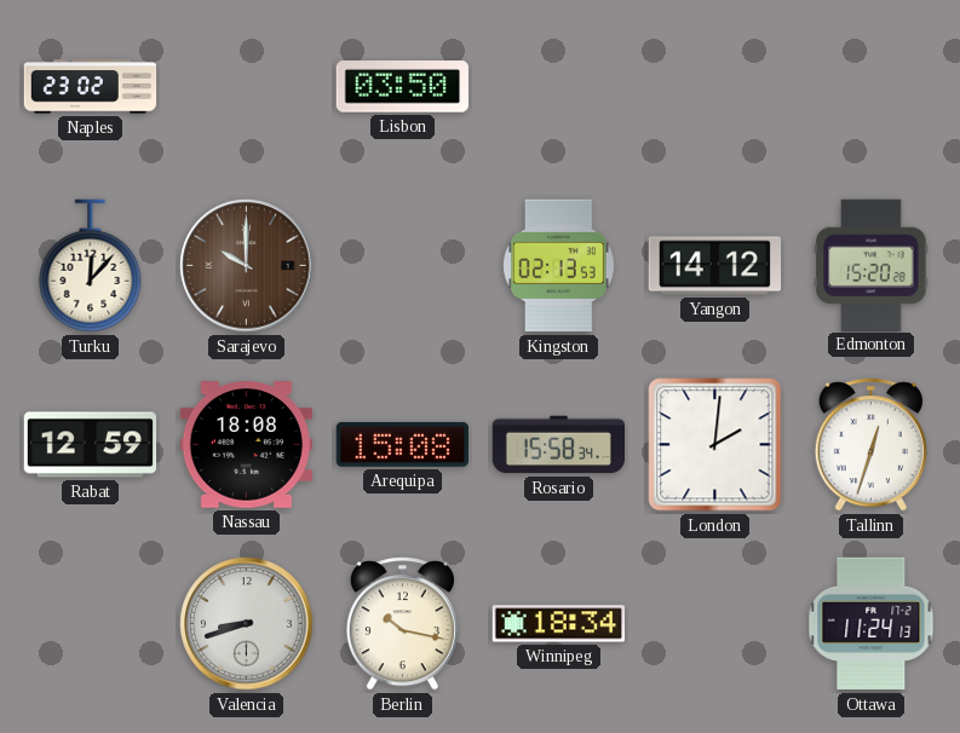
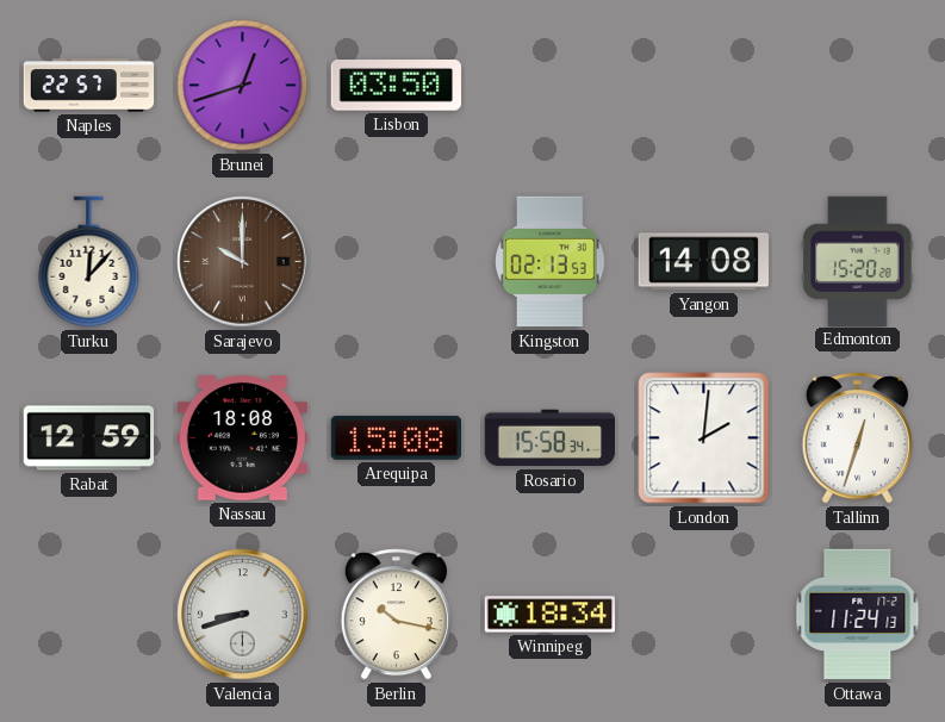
Naples: 23:02 -> 22:57 (89, 86)
Brunei: none -> 12:42 (243, 86)
Yangon: 14:12 -> 14:08 (703, 262)
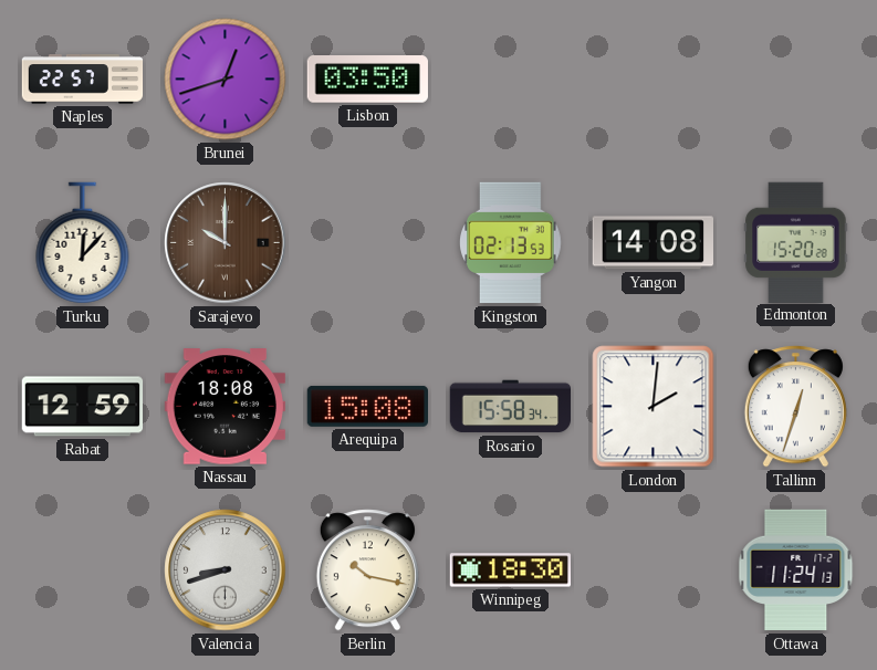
Winnipeg: 18:34 -> 18:30 (510, 570)
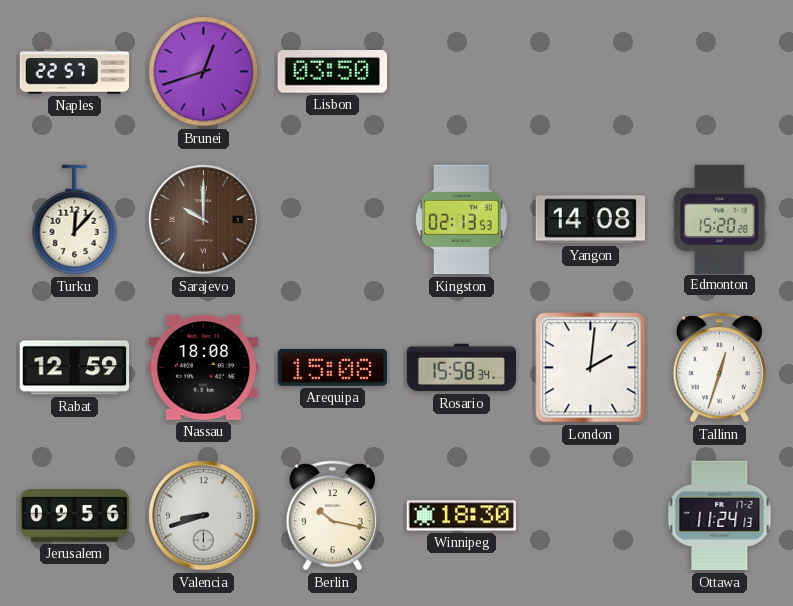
Jerusalem: none -> 09:56 (75, 516)
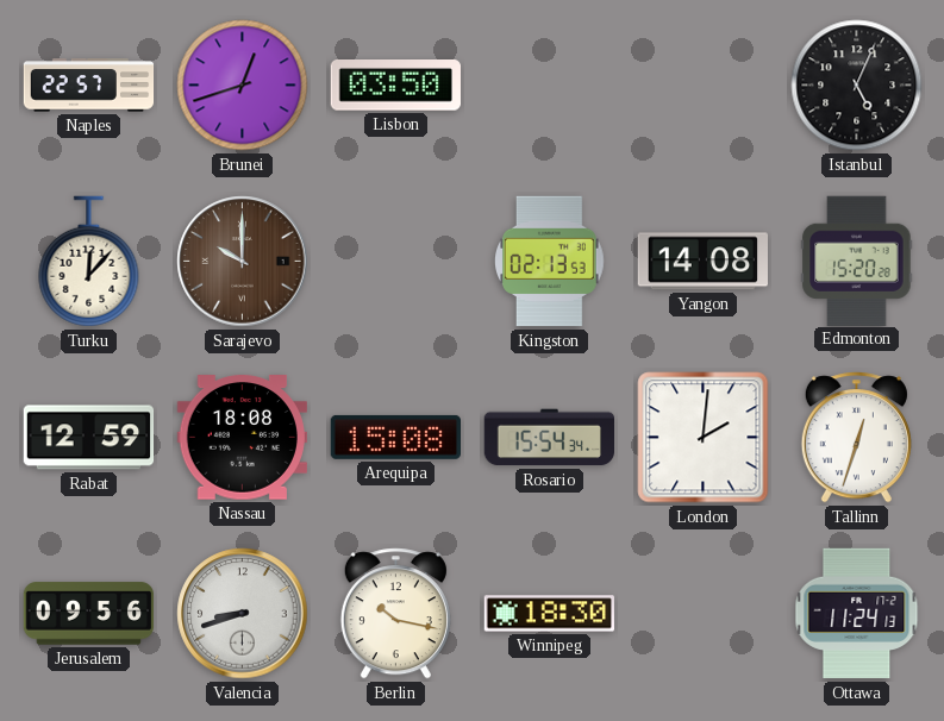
Istanbul: none -> 5:04 (857, 86)
Rosario: 15:58 -> 15:54 (549, 438)
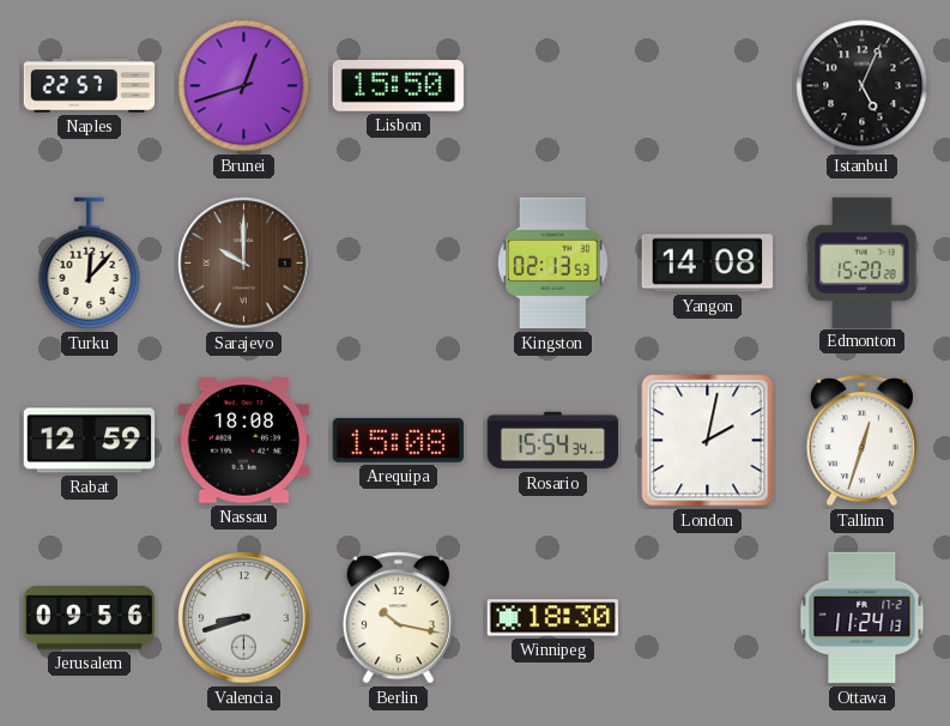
Lisbon: 03:50 -> 15:50 (398, 86)
London: 2:01 -> 2:02 (708, 441)
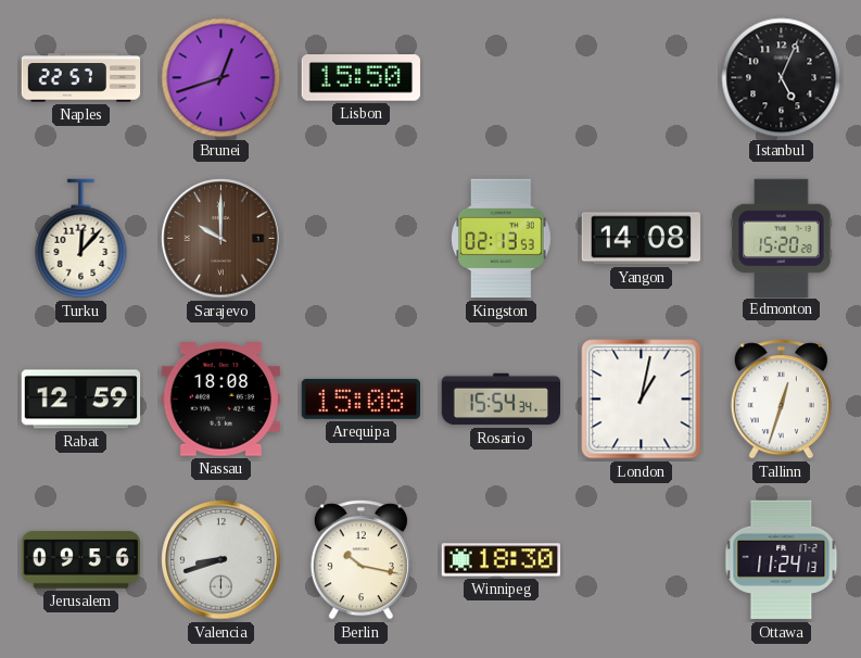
London: 2:02 -> 1:02 (642, 400)
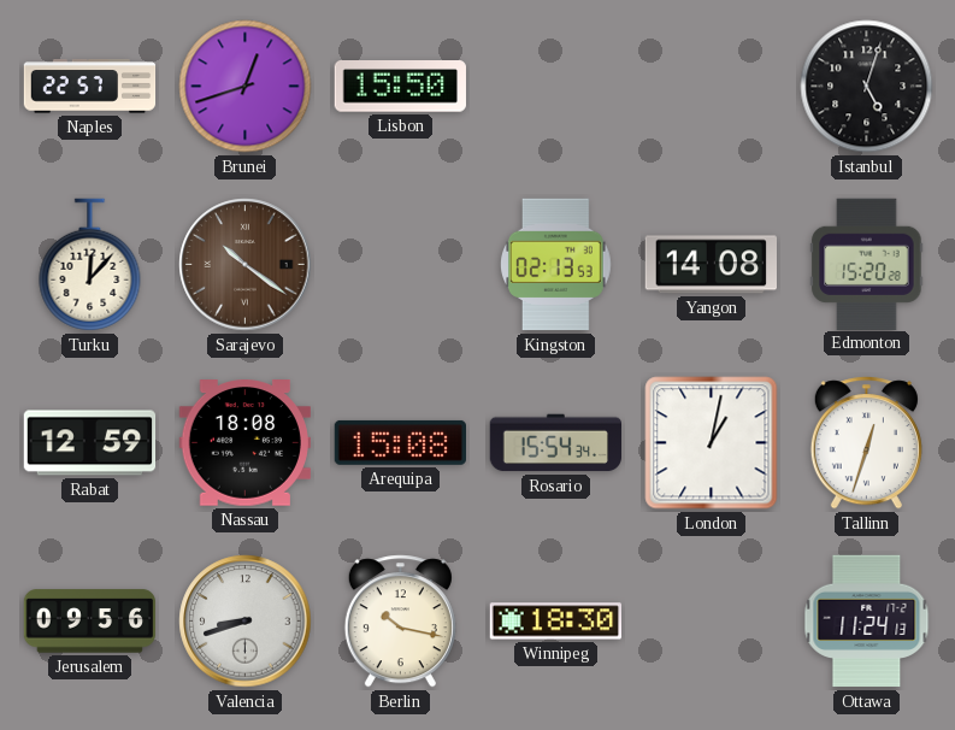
Istanbul: 5:04 -> 5:03 (867, 87)
Sarajevo: 10:00 -> 10:21 (246, 265)
